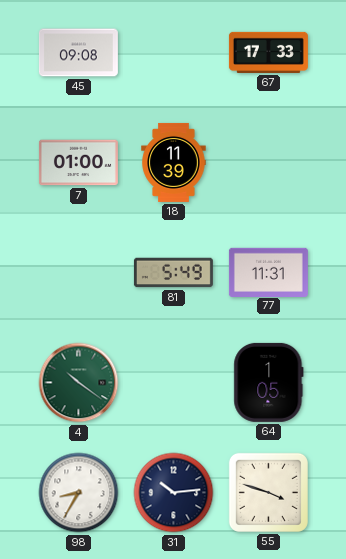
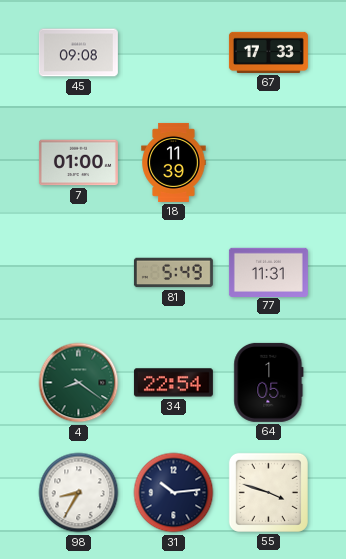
4: 10:21 -> 8:21 (79, 383)
34: none -> 22:54 (173, 383)
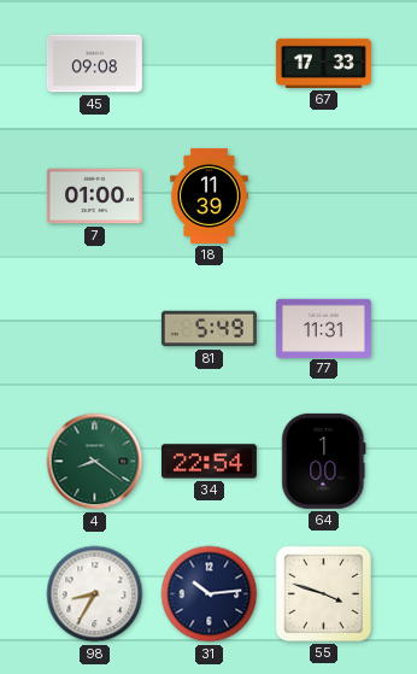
64: 1:05 -> 1:00 (324, 461)
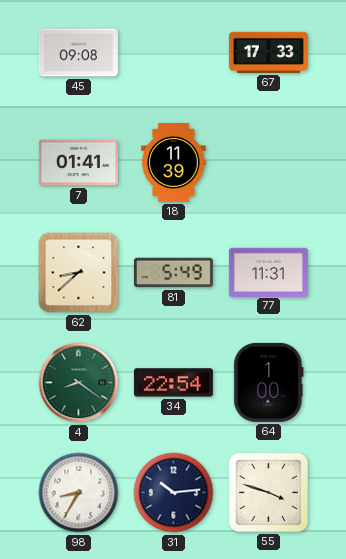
7: 01:00 -> 01:41 (78, 163)
62: none -> 8:38 (79, 273)
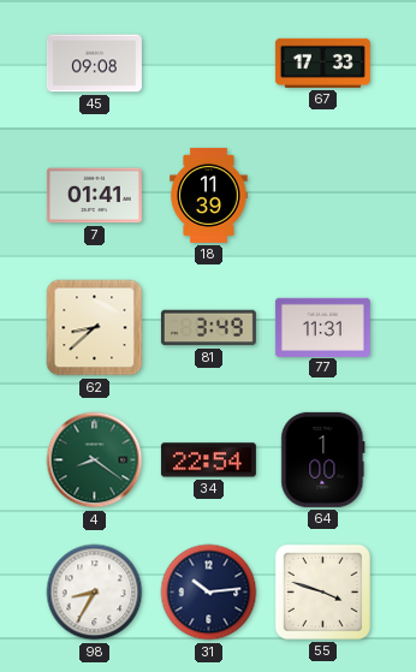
81: 5:49 -> 3:49 (208, 328)
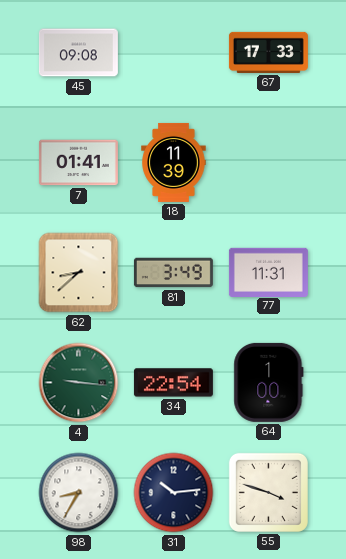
4: 8:21 -> 9:16 (79, 383)
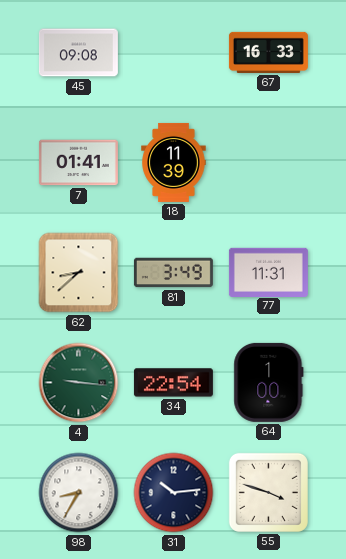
67: 17:33 -> 16:33 (268, 52)
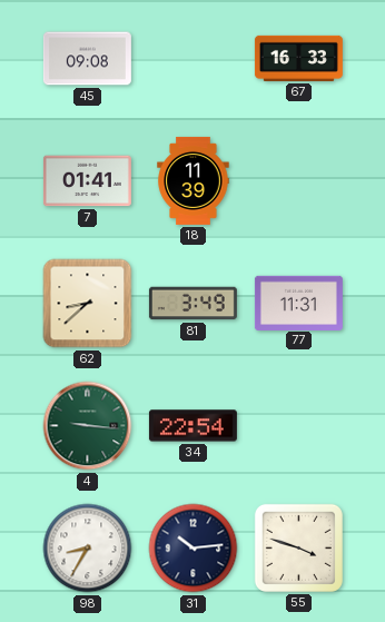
64: 1:00 -> none (269, 382)
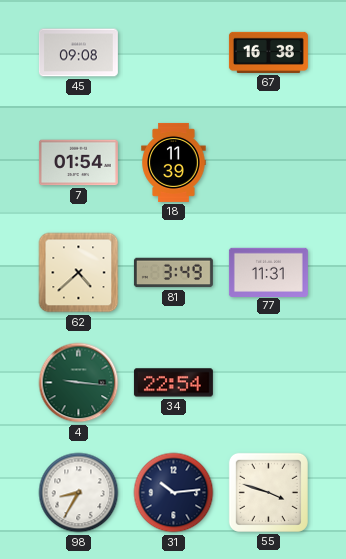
67: 16:33 -> 16:38 (268, 52)
7: 01:41 -> 01:54 (78, 163)
62: 8:38 -> 4:38 (79, 273)
